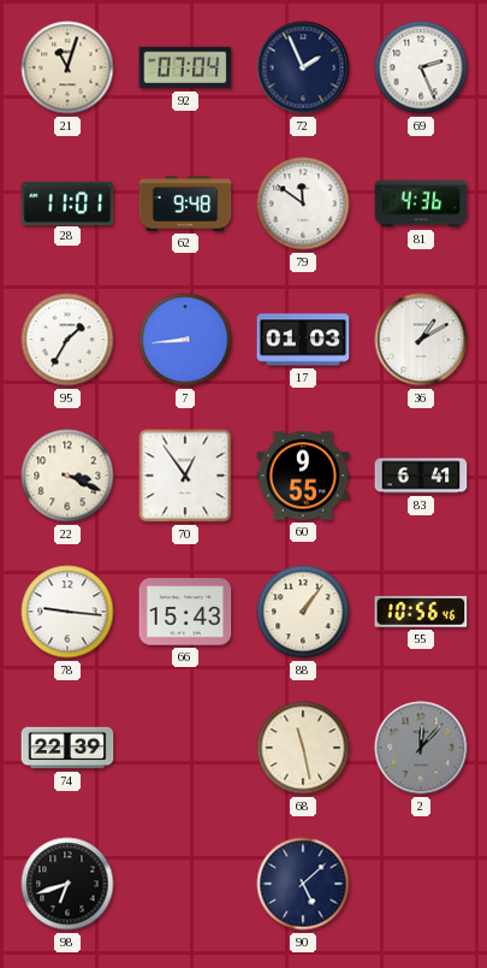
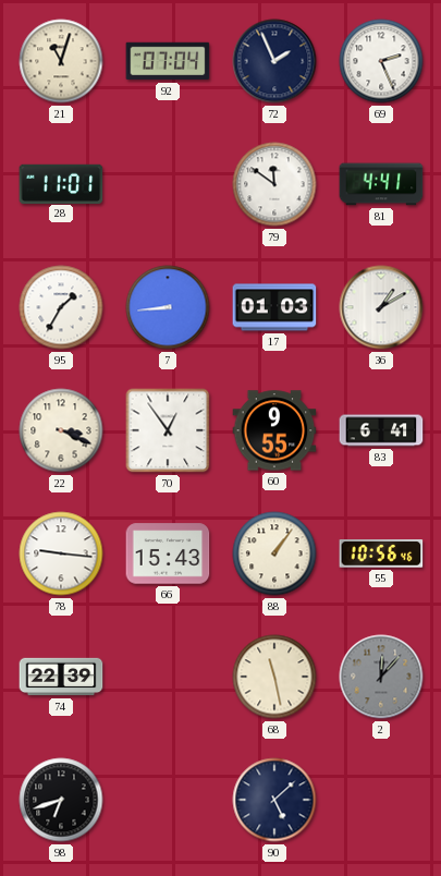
62: 9:48 -> none (185, 203)
81: 4:36 -> 4:41 (381, 184)
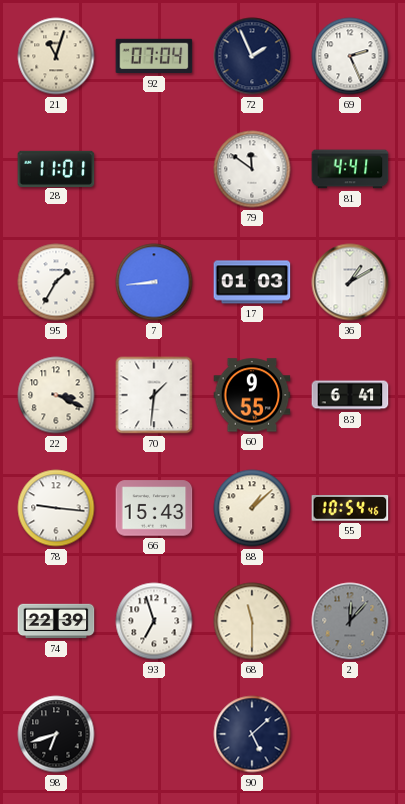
70: 12:54 -> 1:31 (154, 395)
88: 1:06 -> 1:08 (252, 508)
55: 10:56 -> 10:54 (350, 509)
93: none -> 6:57 (154, 621)
68: 11:28 -> 11:30 (252, 621)
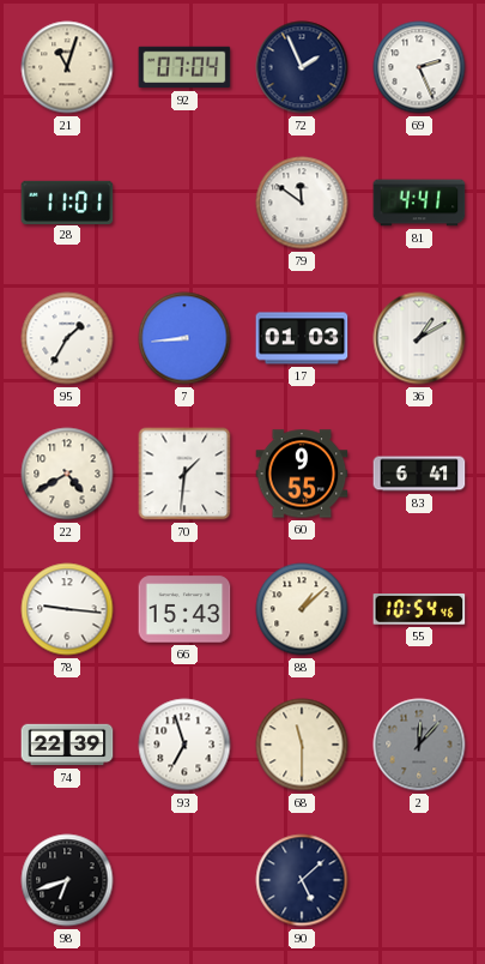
22: 3:19 -> 4:40 (67, 474)
